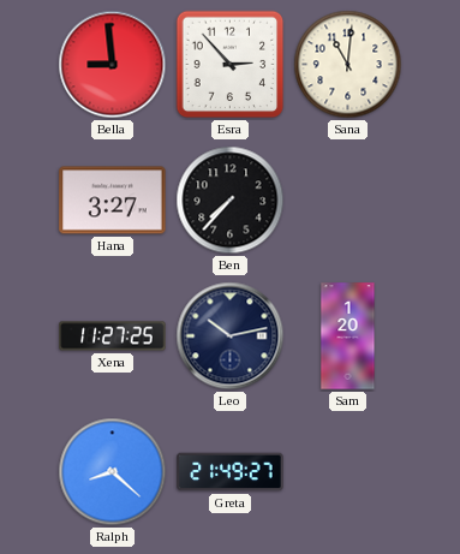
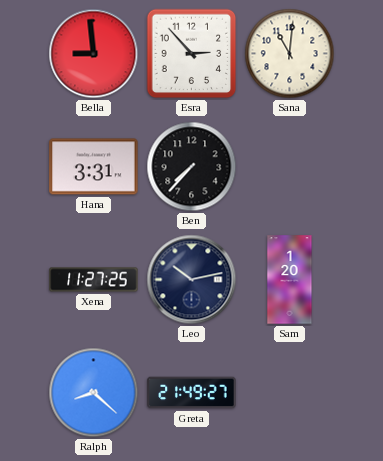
Hana: 3:27 -> 3:31 (94, 167)
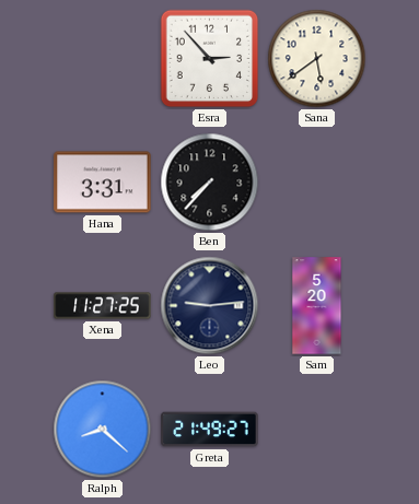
Bella: 8:59 -> none (94, 54)
Sana: 11:01 -> 5:39 (317, 59)
Leo: 10:13 -> 9:14 (210, 306)
Sam: 1:20 -> 5:20 (317, 306)
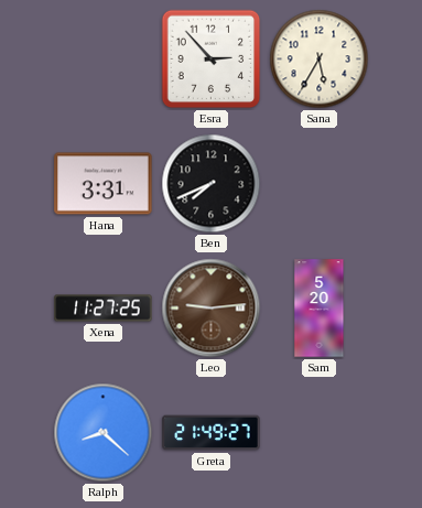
Sana: 5:39 -> 5:35 (320, 60)
Ben: 7:37 -> 7:41 (212, 184)
Leo dial: navy -> brown (212, 309)
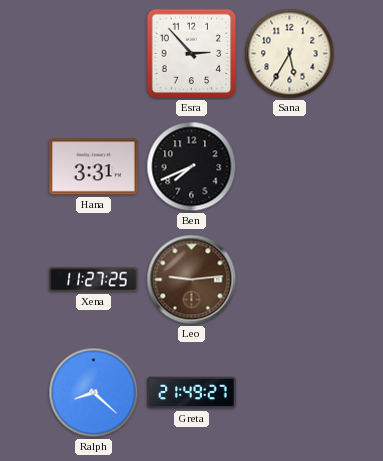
Sam: 5:20 -> none (320, 309)
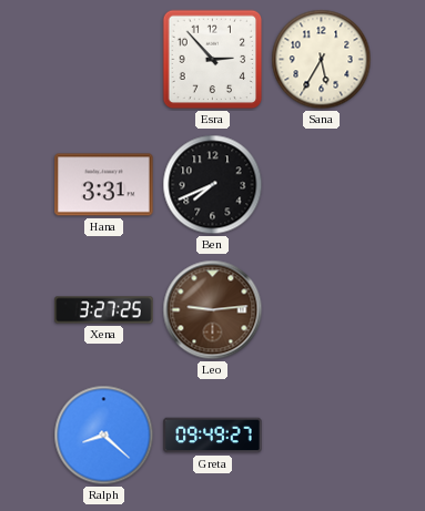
Xena: 11:27 -> 3:27 (104, 310)
Greta: 21:49 -> 09:49 (213, 436)
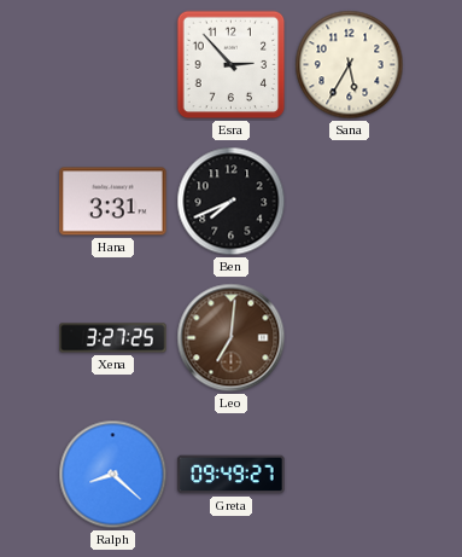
Leo: 9:14 -> 7:01 (232, 338)
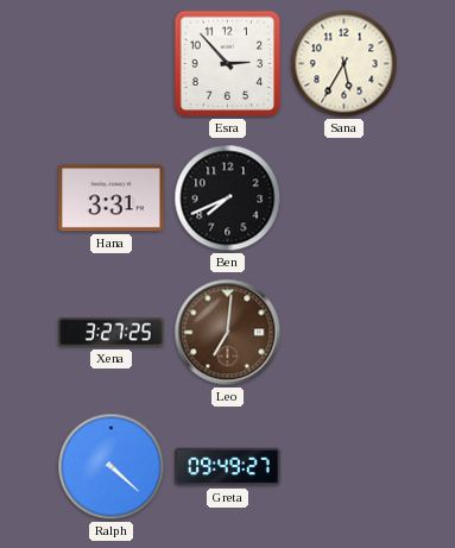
Ralph: 8:22 -> 4:22 (112, 467)
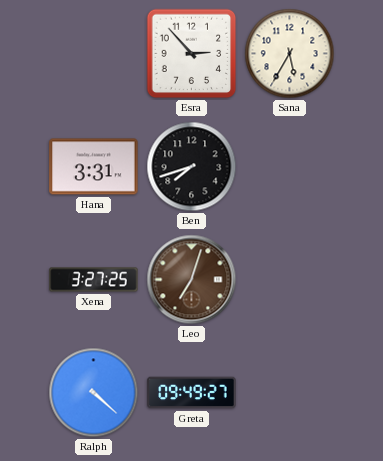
Ben: 7:41 -> 7:42 (192, 167)
Leo: 7:01 -> 7:03 (192, 280)
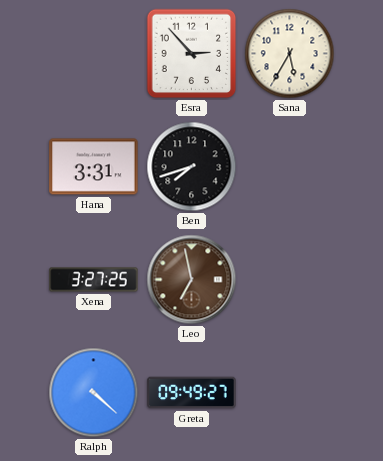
Leo: 7:03 -> 6:58 (192, 280)
